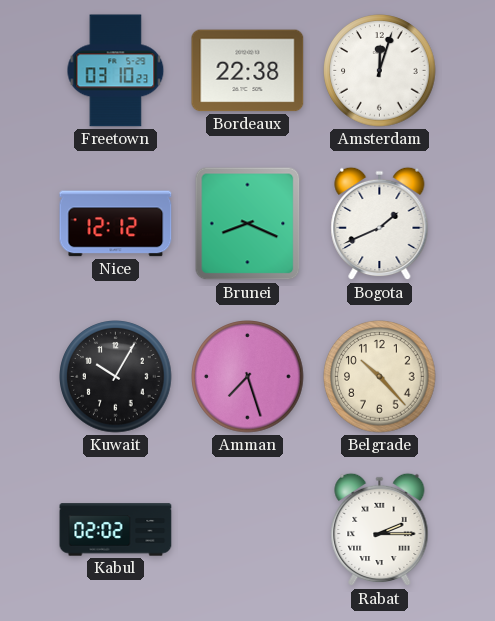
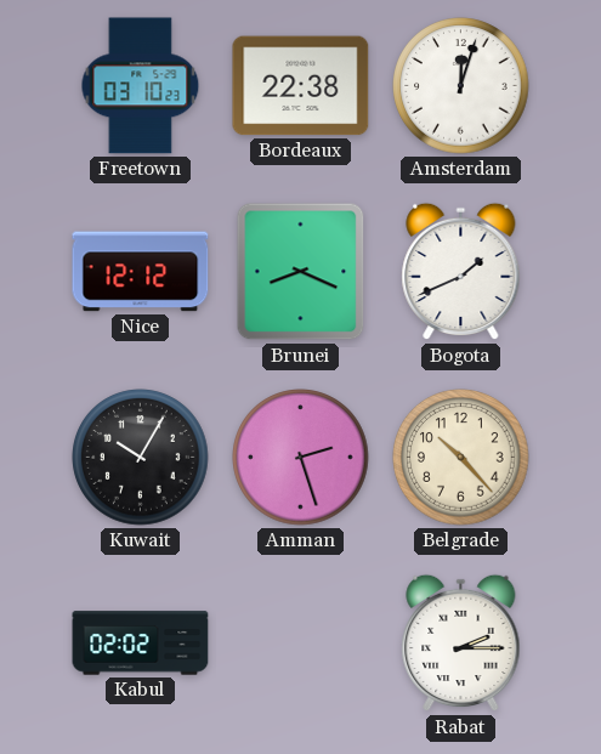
Amman: 7:27 -> 2:27 (301, 458)
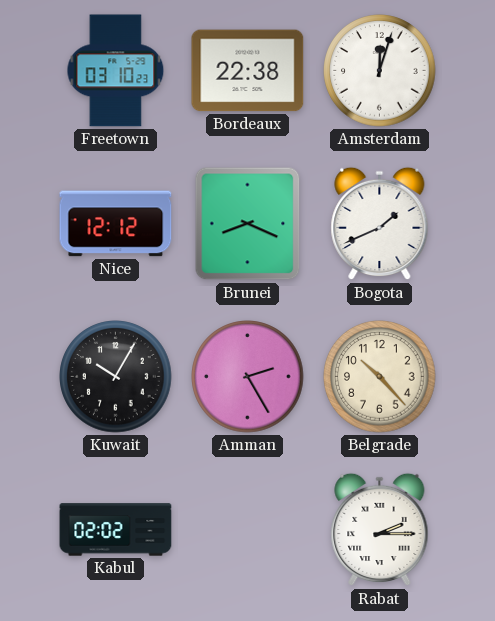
Amman: 2:27 -> 2:25 (248, 377)
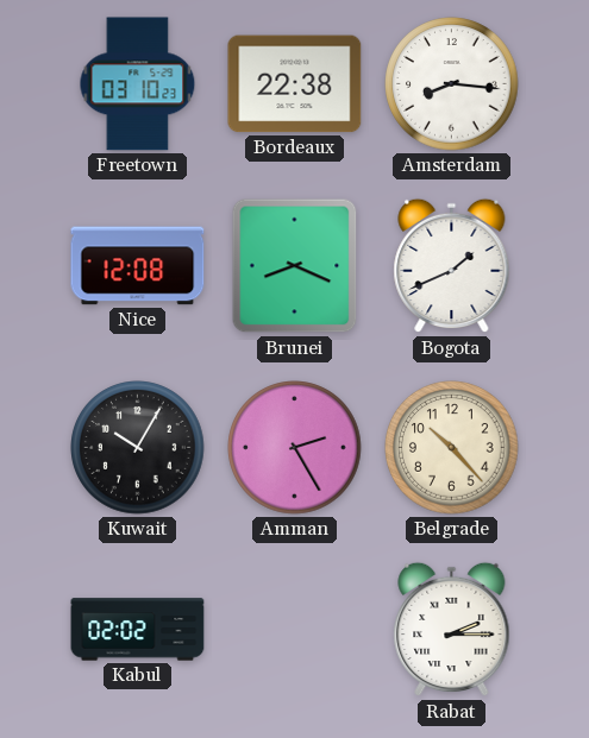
Amsterdam: 12:03 -> 8:16 (452, 84)
Nice: 12:12 -> 12:08 (138, 266)
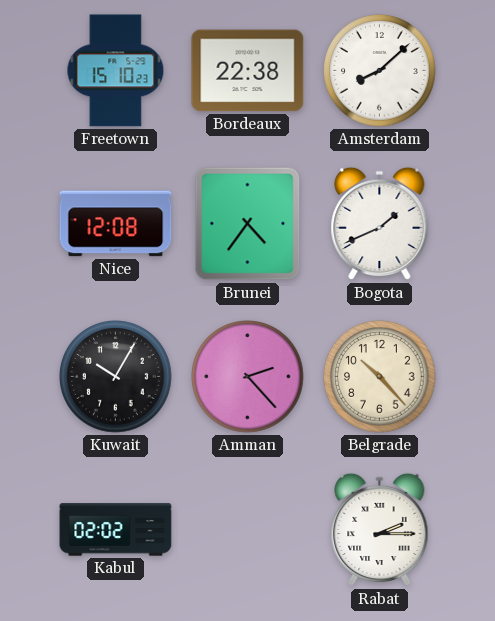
Freetown: 03:10 -> 15:10 (116, 71)
Amsterdam: 8:16 -> 8:08 (380, 71)
Brunei: 8:19 -> 4:36 (248, 224)
Amman: 2:25 -> 2:23 (248, 377)
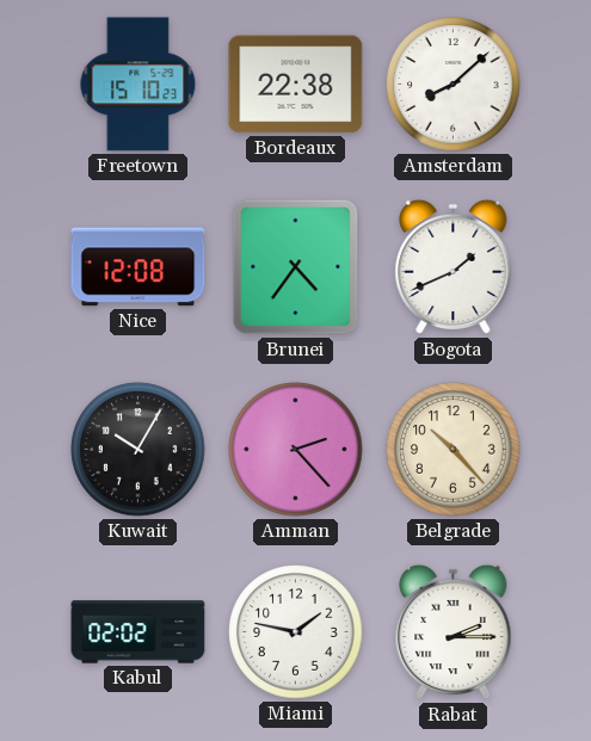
Miami: none -> 1:47 (296, 632)
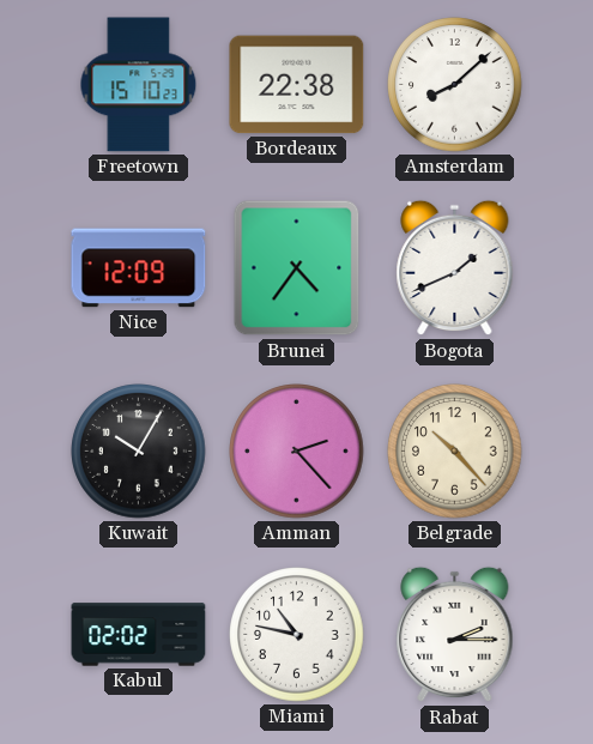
Nice: 12:08 -> 12:09 (139, 268)
Miami: 1:47 -> 10:47 (297, 635)
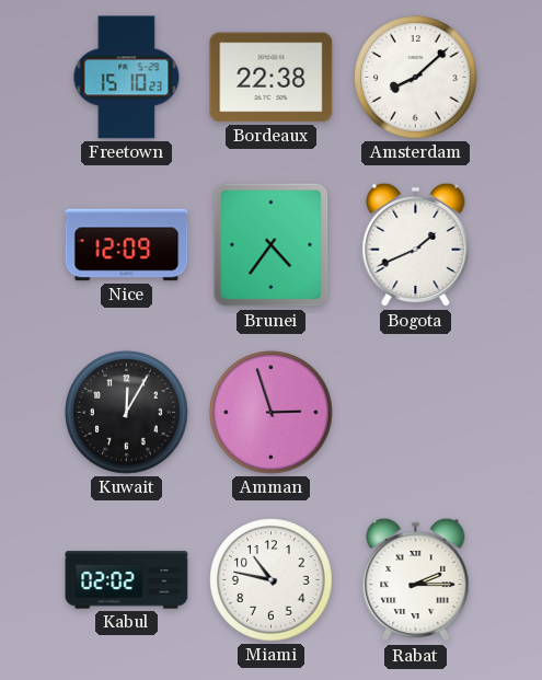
Kuwait: 10:05 -> 12:05 (127, 413)
Amman: 2:23 -> 2:57 (272, 413)
Belgrade: 10:23 -> none (455, 452)
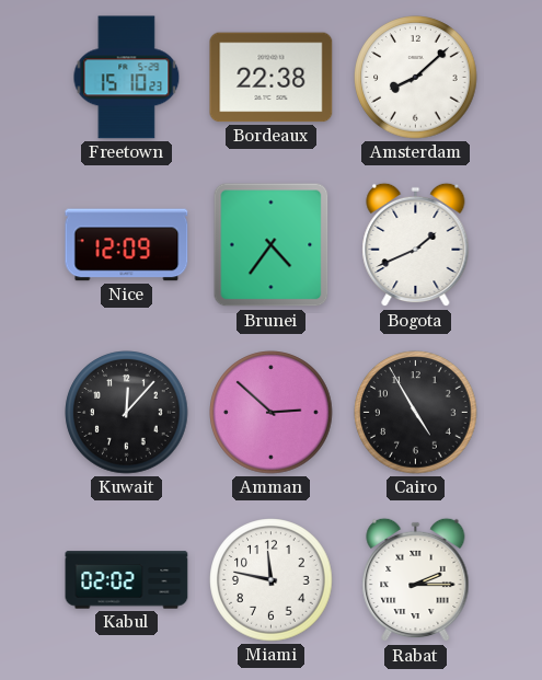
Kuwait: 12:05 -> 12:07 (127, 413)
Amman: 2:57 -> 2:52 (272, 413)
Cairo: none -> 4:55 (416, 413)
Miami: 10:47 -> 11:47 (272, 580)
